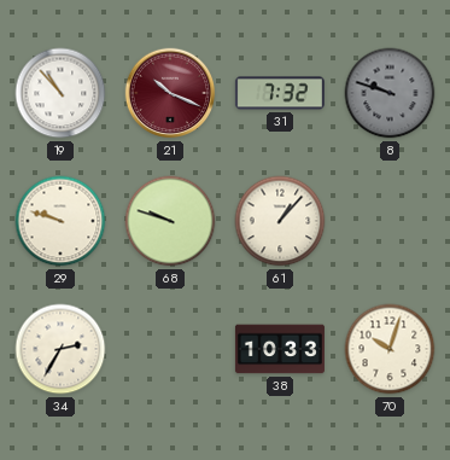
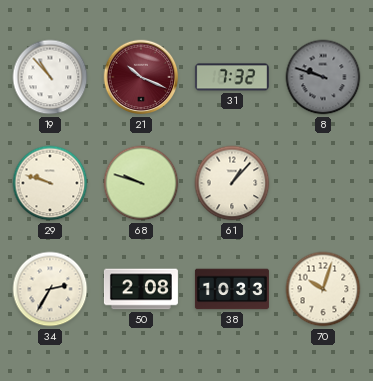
50: none -> 2:08 (141, 289)
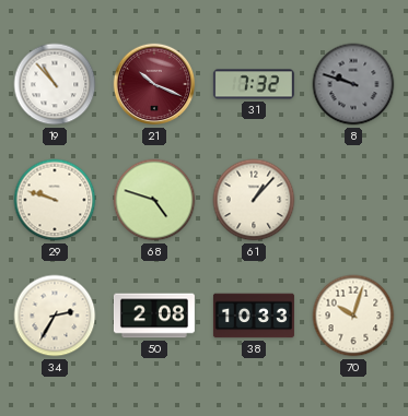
68: 9:48 -> 4:48 (154, 200)
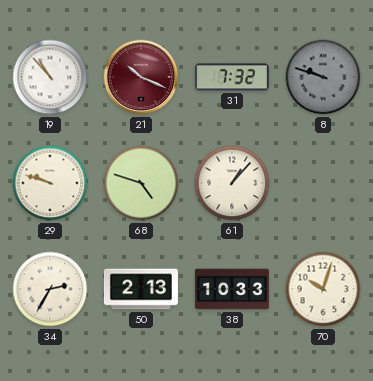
50: 2:08 -> 2:13 (141, 289)
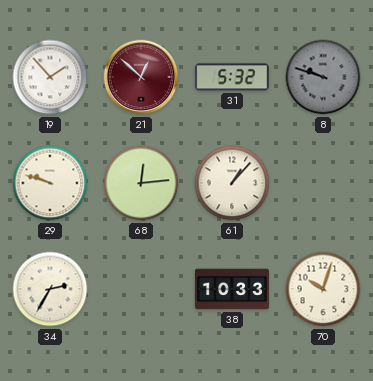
19: 10:53 -> 1:53 (50, 77)
21: 10:19 -> 12:52 (141, 77)
31: 7:32 -> 5:32 (232, 77)
68: 4:48 -> 12:14 (141, 183)
50: 2:13 -> none (141, 289)
